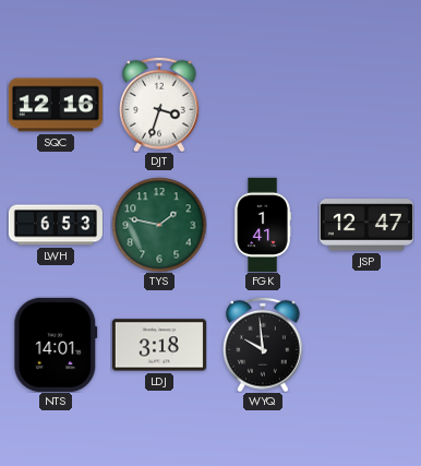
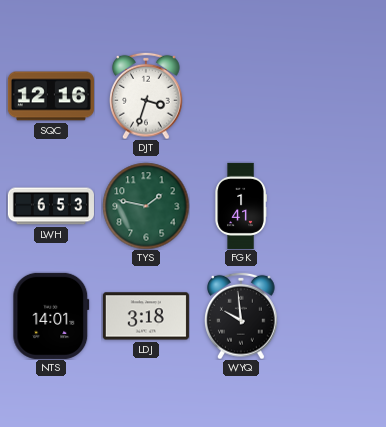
JSP: 12:47 -> none (366, 225)
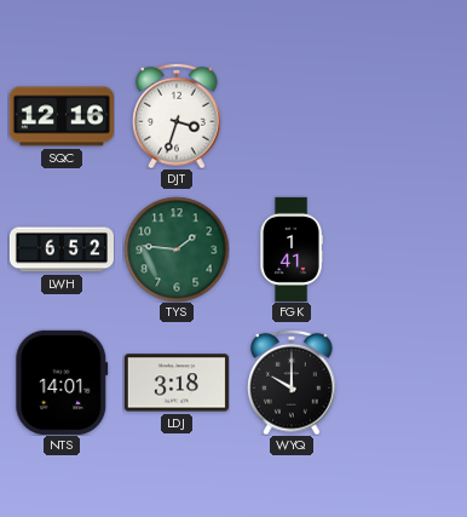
LWH: 6:53 -> 6:52 (62, 249)
TYS: 1:47 -> 1:46 (177, 249)
WYQ: 9:59 -> 10:00 (293, 383)
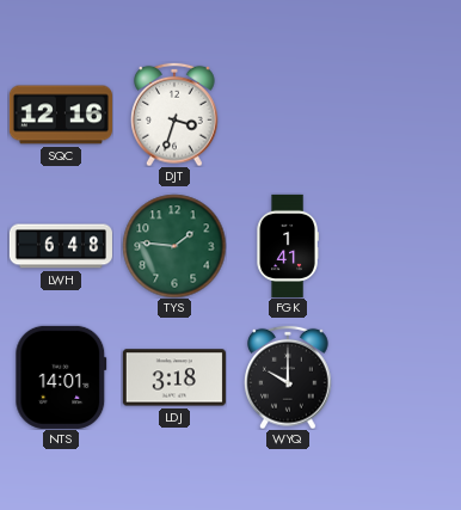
LWH: 6:52 -> 6:48 (61, 246)
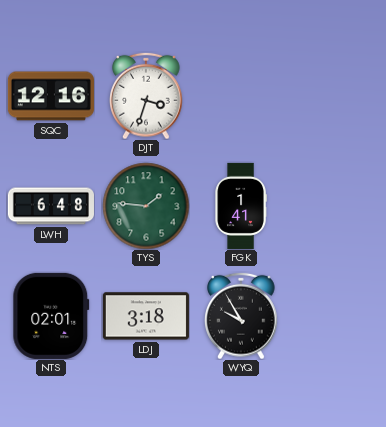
NTS: 14:01 -> 02:01 (51, 316)
WYQ: 10:00 -> 9:55 (242, 316)
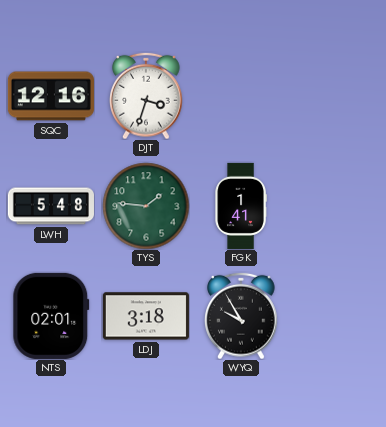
LWH: 6:48 -> 5:48 (51, 206)
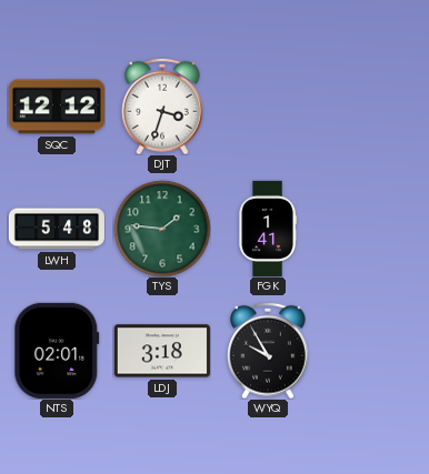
SQC: 12:16 -> 12:12 (57, 107)
